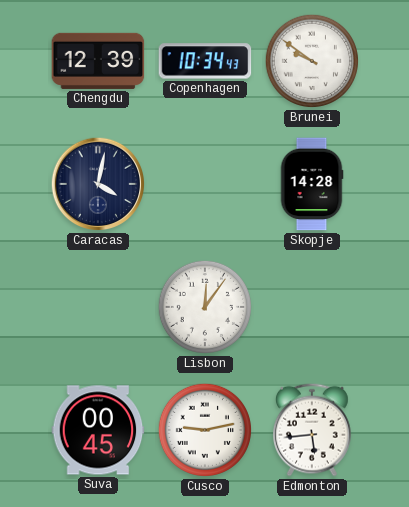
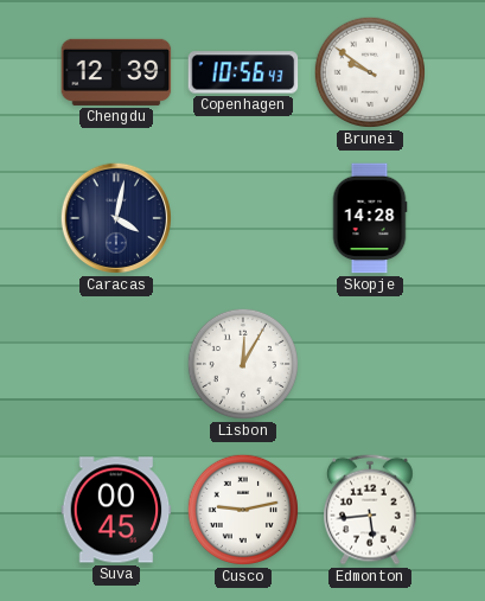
Copenhagen: 10:34 -> 10:56 (243, 72)
Lisbon: 12:06 -> 12:05 (243, 364)
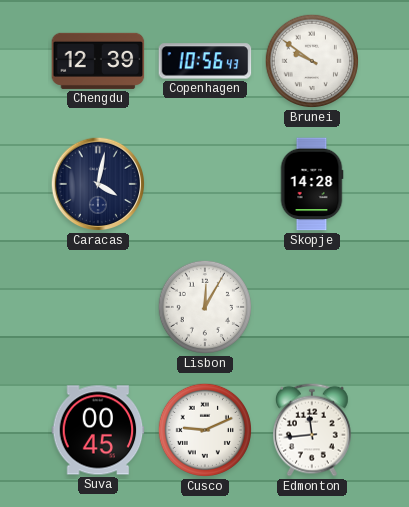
Cusco: 9:13 -> 9:11 (205, 430)
Edmonton: 5:44 -> 11:44 (313, 430)
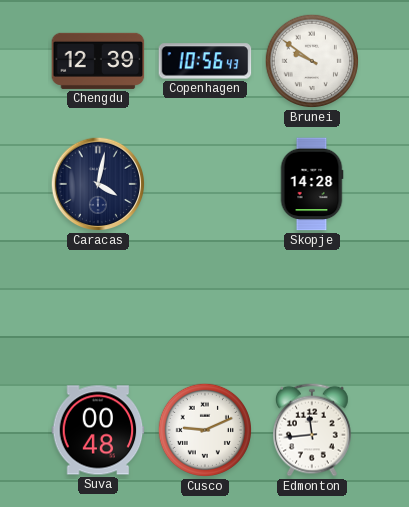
Lisbon: 12:05 -> none (205, 307)
Suva: 00:45 -> 00:48 (98, 430)
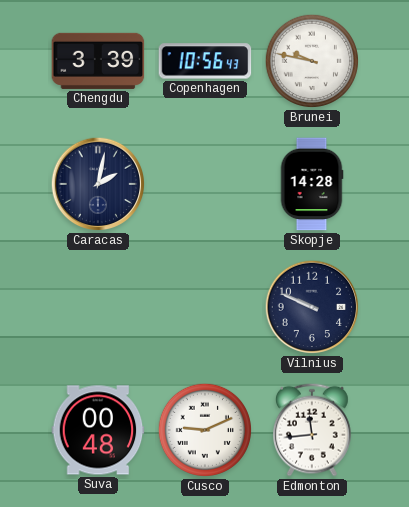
Chengdu: 12:39 -> 3:39 (98, 61)
Brunei: 9:51 -> 9:47 (312, 61)
Caracas: 4:02 -> 2:02 (98, 184)
Vilnius: none -> 9:49 (312, 307)
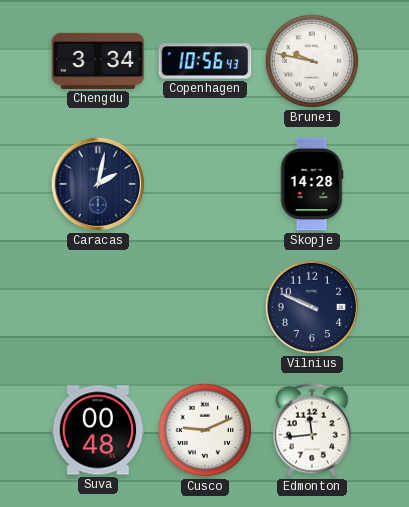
Chengdu: 3:39 -> 3:34 (98, 61)
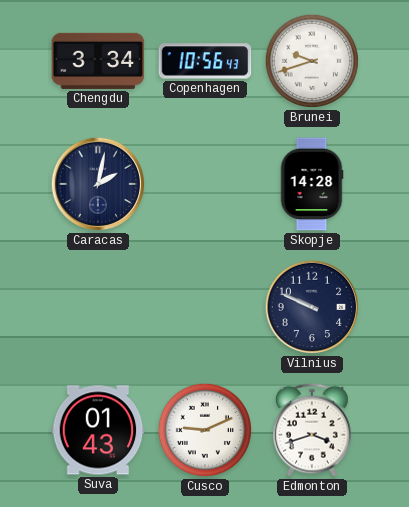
Brunei: 9:47 -> 9:42 (312, 61)
Suva: 00:48 -> 01:43 (98, 430)
Edmonton: 11:44 -> 3:42 (313, 430)
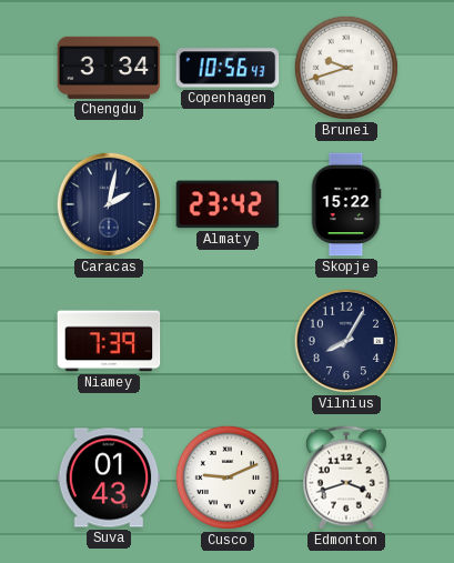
Almaty: none -> 23:42 (228, 204)
Skopje: 14:28 -> 15:22 (346, 204)
Niamey: none -> 7:39 (109, 341)
Vilnius: 9:49 -> 8:05 (346, 341)
